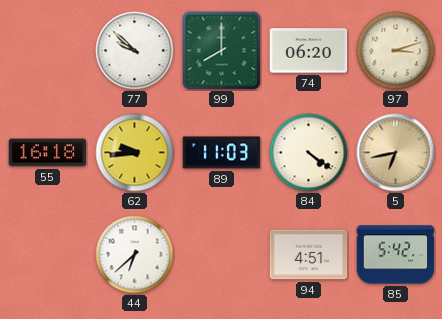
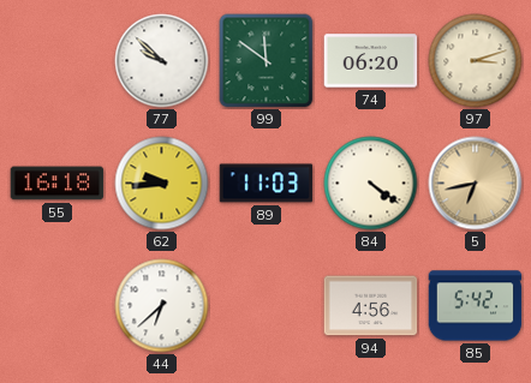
99: 8:00 -> 11:51 (267, 61)
94: 4:51 -> 4:56 (371, 306)
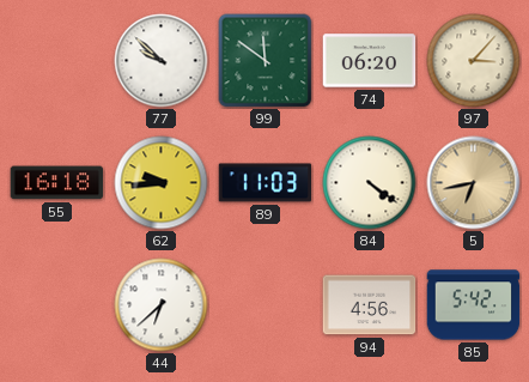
97: 3:12 -> 3:07 (474, 61)
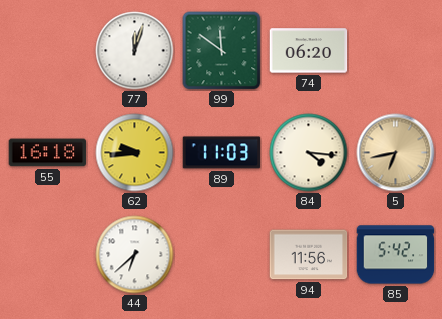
77: 9:52 -> 12:03 (135, 51)
97: 3:07 -> none (474, 61)
84: 4:21 -> 4:16 (309, 153)
94: 4:56 -> 11:56 (309, 255)
